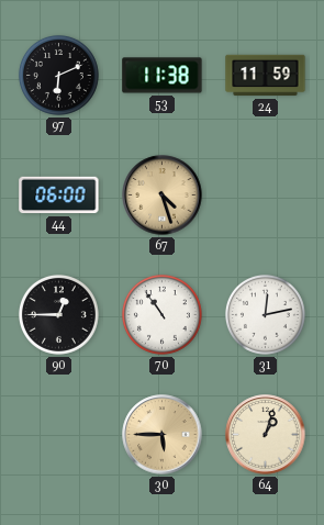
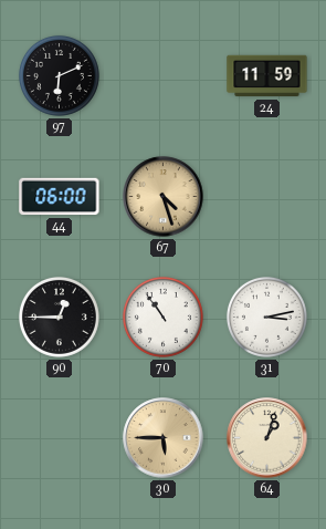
53: 11:38 -> none (163, 76)
31: 12:13 -> 3:13 (266, 317)
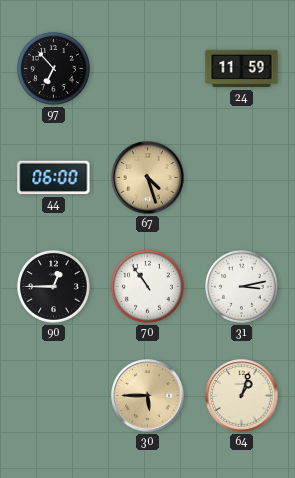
97: 6:11 -> 6:53 (53, 68)
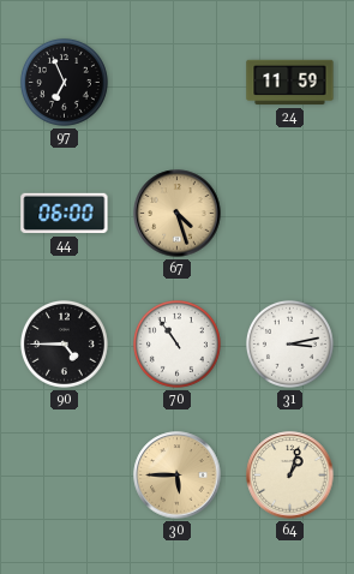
97: 6:53 -> 6:56 (64, 82)
90: 12:45 -> 4:45 (64, 343)
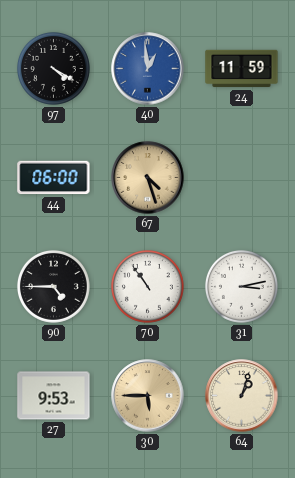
97: 6:56 -> 4:20 (53, 68)
40: none -> 12:59 (148, 69)
27: none -> 9:53 (54, 396)
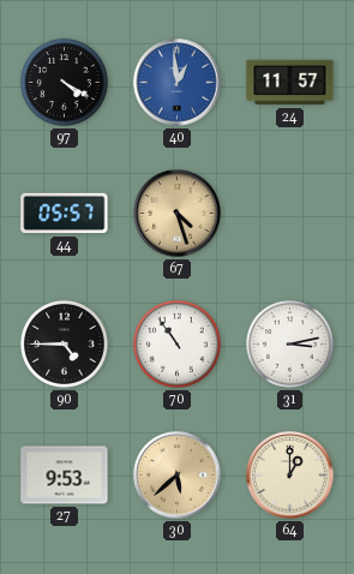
24: 11:59 -> 11:57 (290, 83)
44: 06:00 -> 05:57 (65, 214)
30: 5:45 -> 5:38 (178, 476)
64: 1:03 -> 1:00 (290, 476)
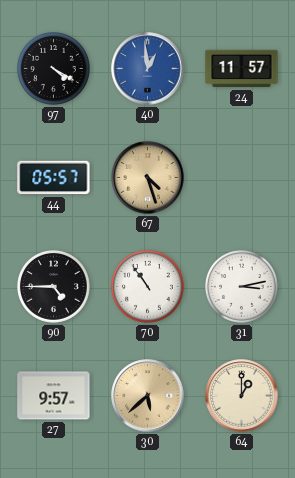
27: 9:53 -> 9:57 (54, 396)
